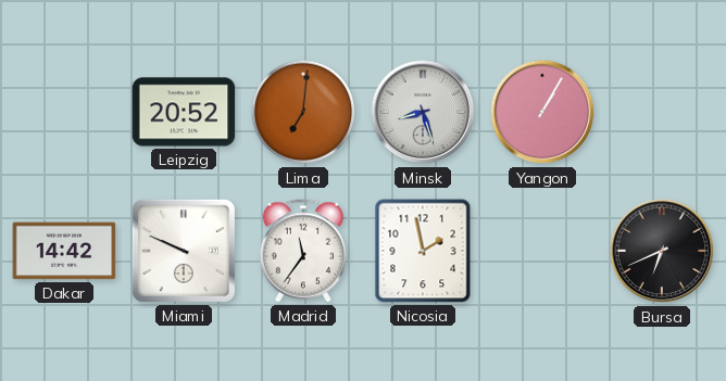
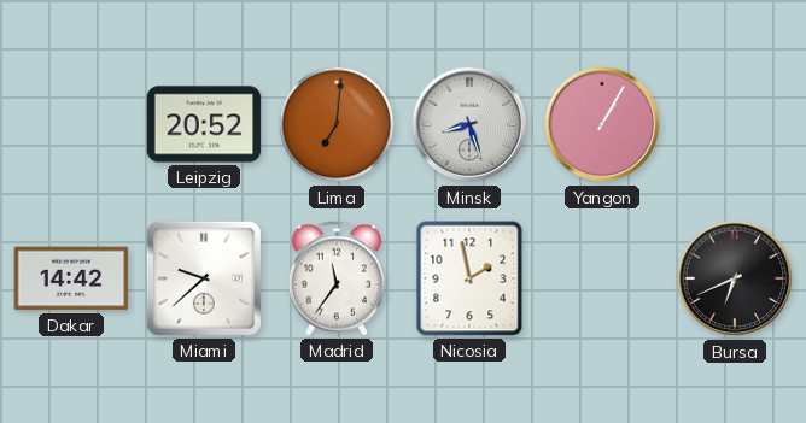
Miami: 9:49 -> 9:38 (204, 278)
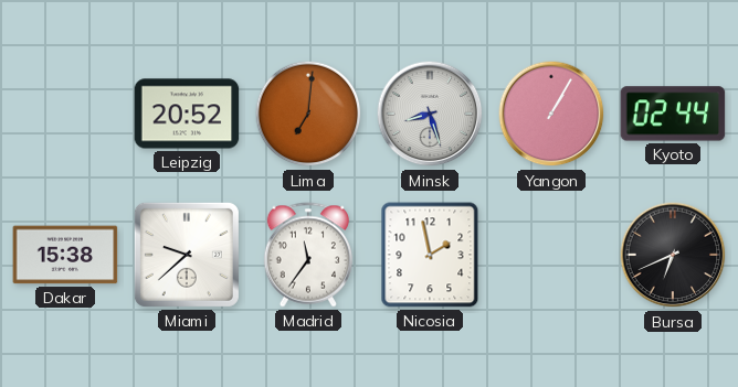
Kyoto: none -> 02:44 (673, 114)
Dakar: 14:42 -> 15:38 (65, 255)
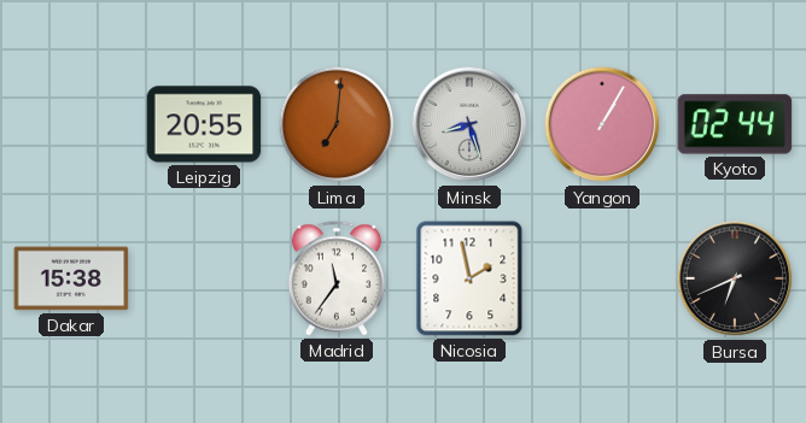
Leipzig: 20:52 -> 20:55 (204, 124)
Miami: 9:38 -> none (187, 255)
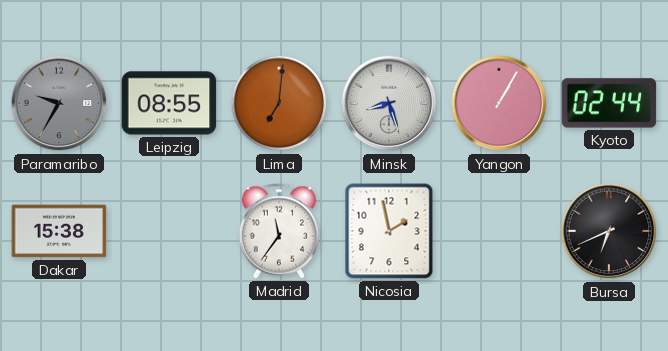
Paramaribo: none -> 9:35 (59, 103)
Leipzig: 20:55 -> 08:55 (169, 103)
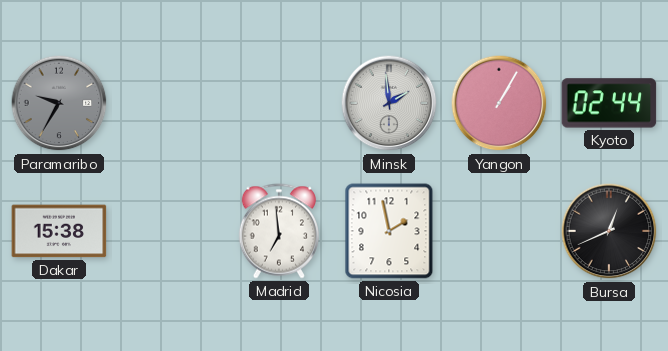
Leipzig: 08:55 -> none (169, 103)
Lima: 7:01 -> none (279, 103)
Minsk: 8:27 -> 1:59 (389, 103)
Madrid: 11:36 -> 6:59 (278, 231)
Bursa: 6:41 -> 12:41 (609, 231)
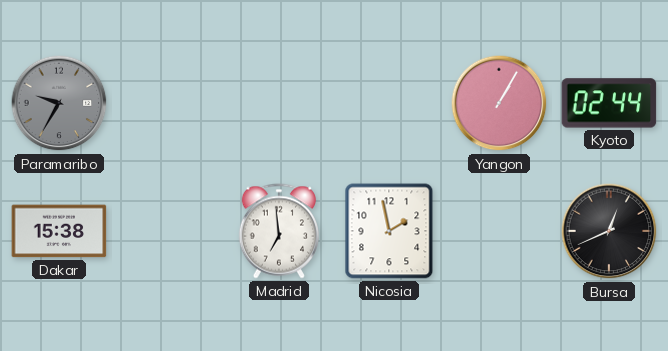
Minsk: 1:59 -> none (389, 103)
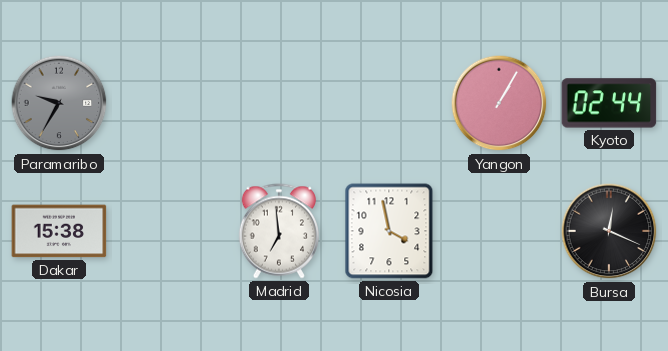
Nicosia: 1:58 -> 3:58 (389, 231)
Bursa: 12:41 -> 12:19 (609, 231)
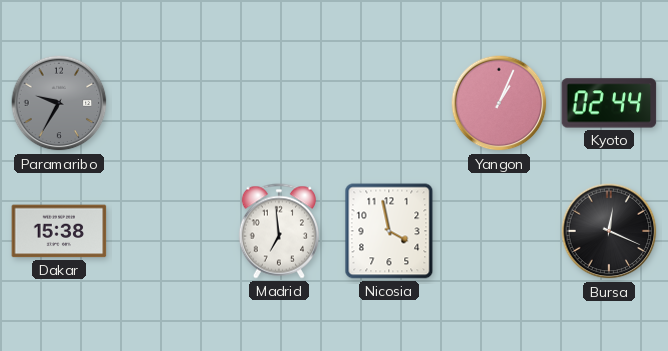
Yangon: 1:05 -> 1:04 (499, 103)
